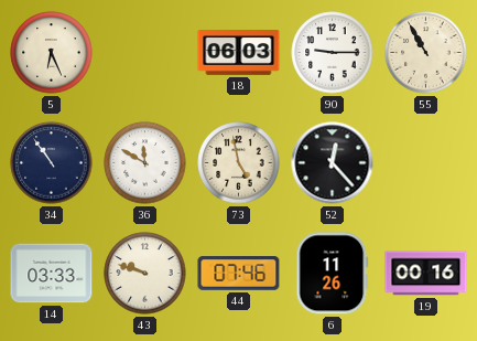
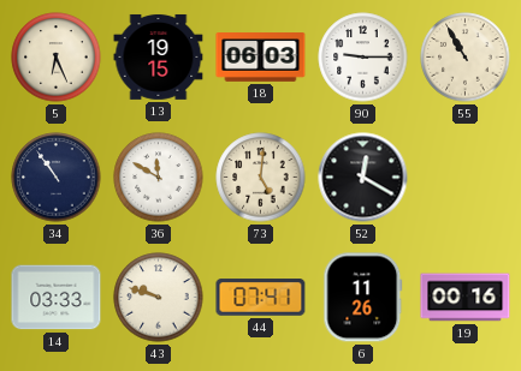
13: none -> 19:15 (159, 56)
73: 4:58 -> 5:01 (261, 178)
52: 12:23 -> 12:20 (363, 178)
44: 07:46 -> 07:41 (261, 298)
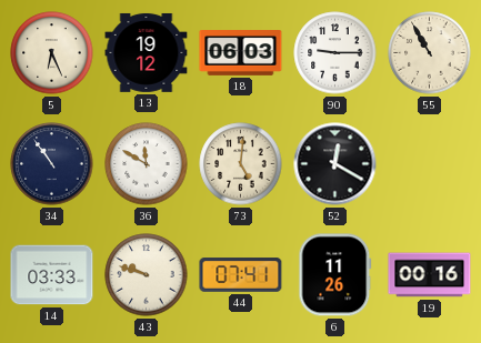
13: 19:15 -> 19:12 (147, 52)
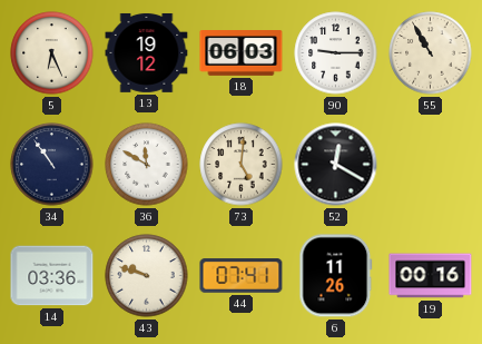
14: 03:33 -> 03:36 (52, 276)
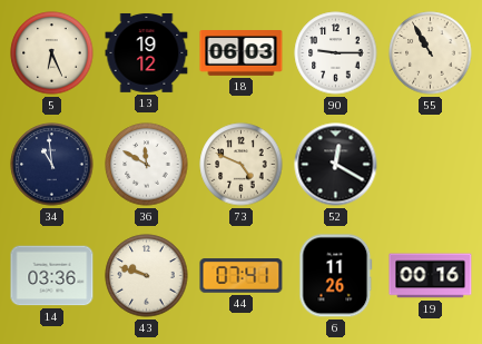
34: 10:54 -> 10:59 (52, 165)
73: 5:01 -> 4:49 (242, 165)
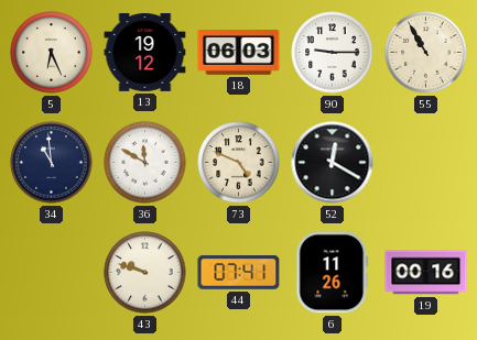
14: 03:36 -> none (52, 276)
